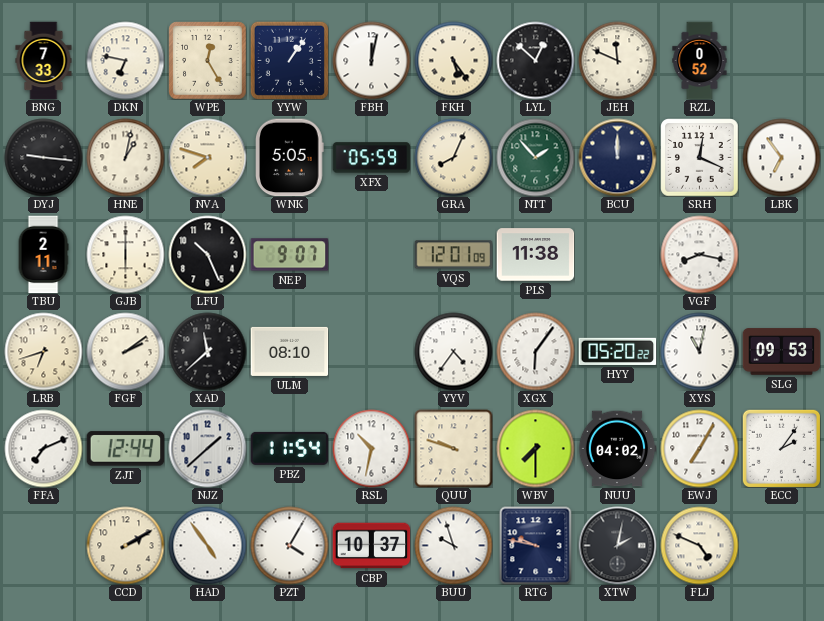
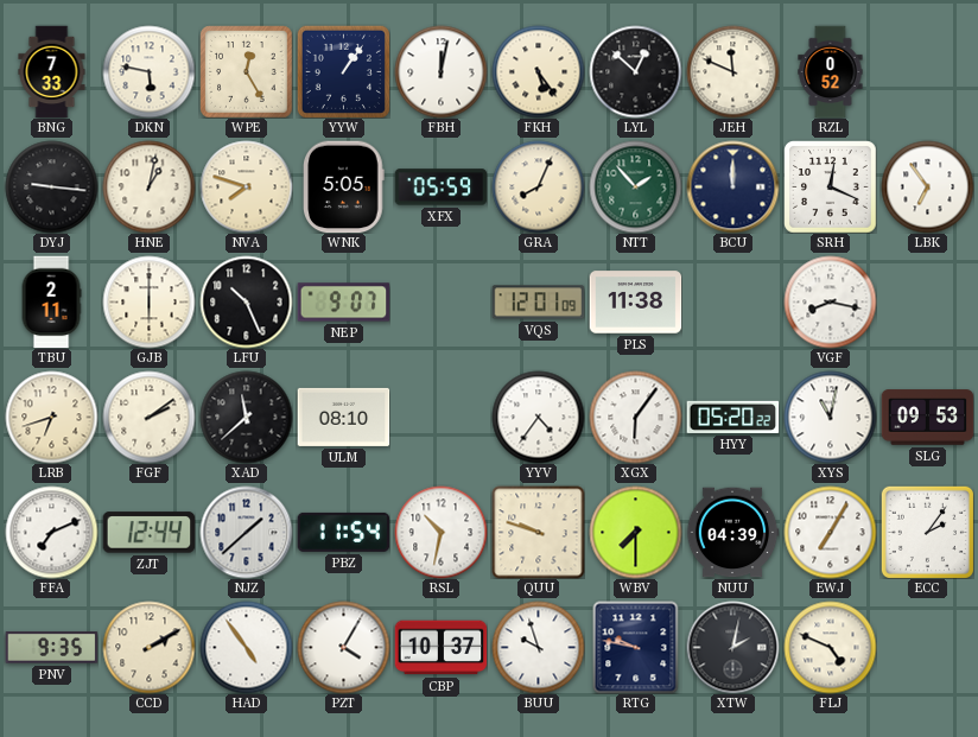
DKN: 6:47 -> 5:47 (148, 71)
NUU: 04:02 -> 04:39 (732, 533)
PNV: none -> 9:35 (51, 648)
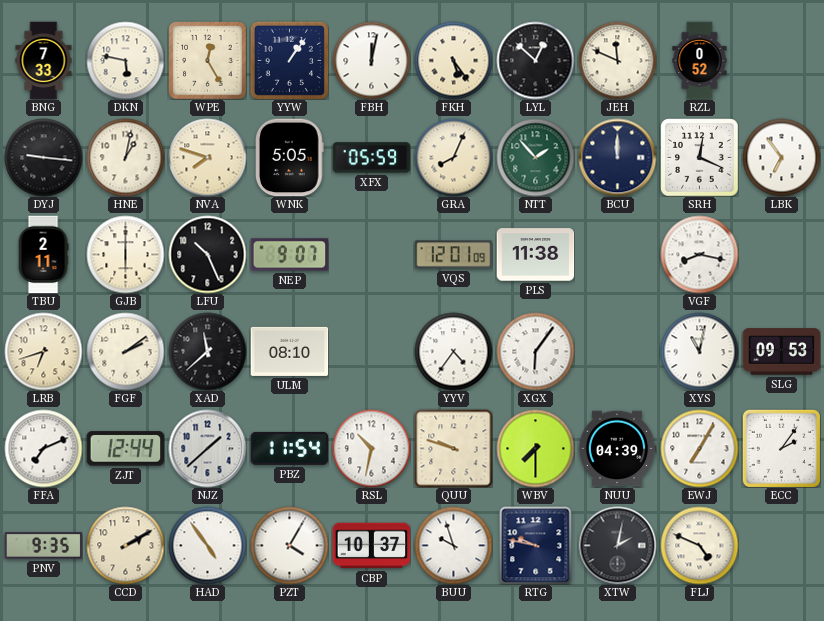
HYY: 05:20 -> none (732, 417)
